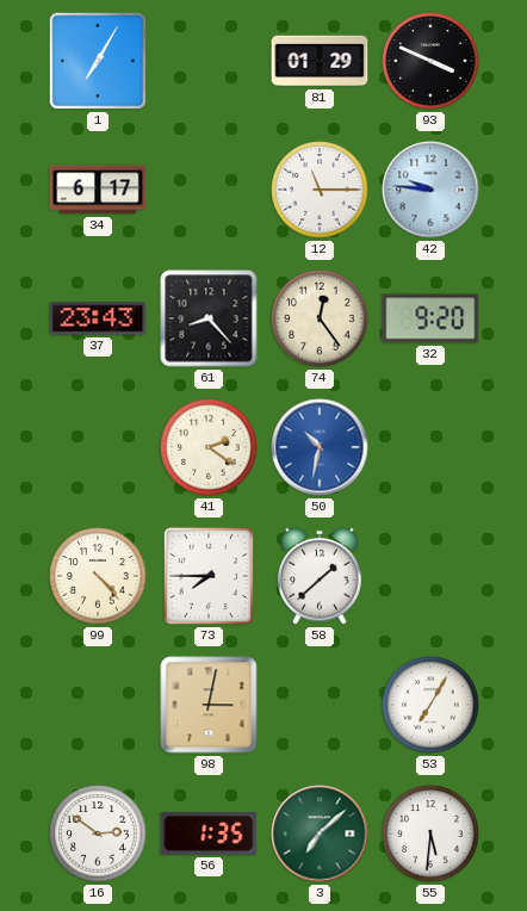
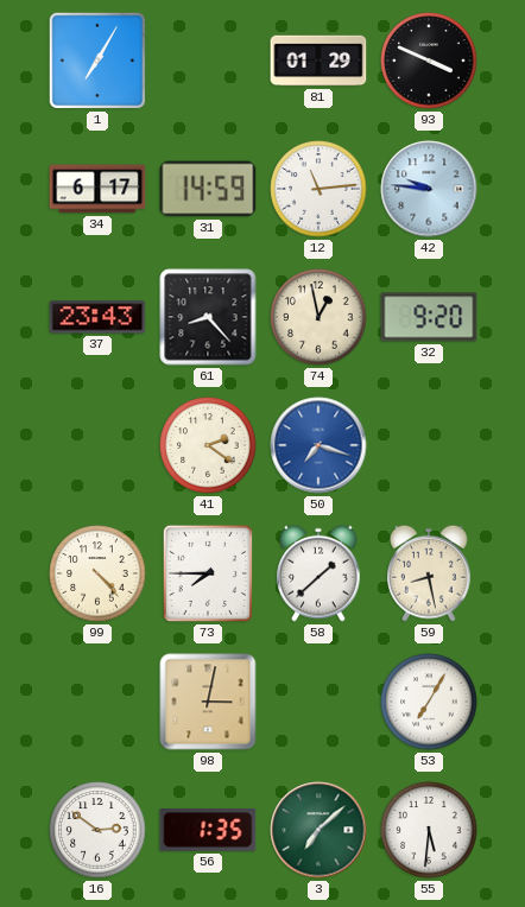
31: none -> 14:59 (208, 189)
12: 11:15 -> 11:14 (318, 189)
74: 12:24 -> 12:58 (318, 317)
50: 10:32 -> 7:18 (318, 445)
59: none -> 8:28 (429, 573)
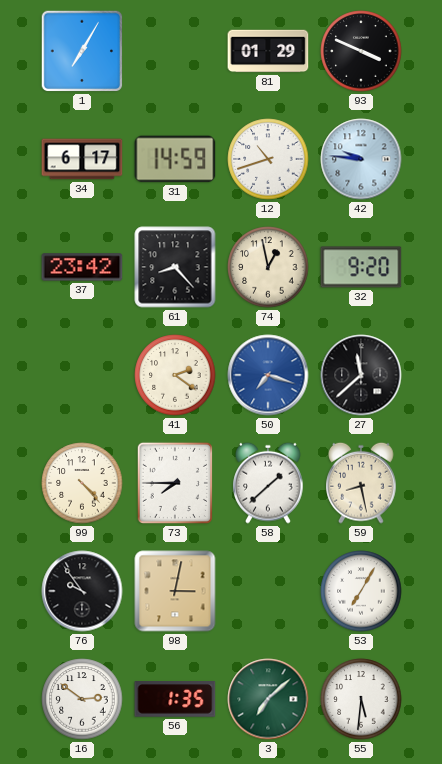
12: 11:14 -> 10:42 (268, 159)
37: 23:43 -> 23:42 (82, 267)
27: none -> 11:38 (361, 375)
76: none -> 9:54 (82, 591)
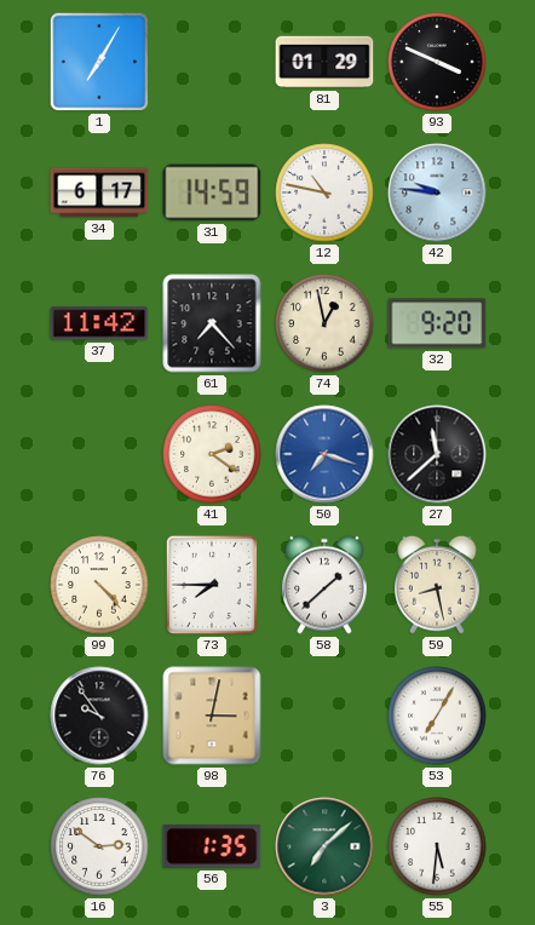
12: 10:42 -> 10:47 (324, 193)
37: 23:42 -> 11:42 (99, 323)
61: 8:23 -> 7:23 (212, 323)
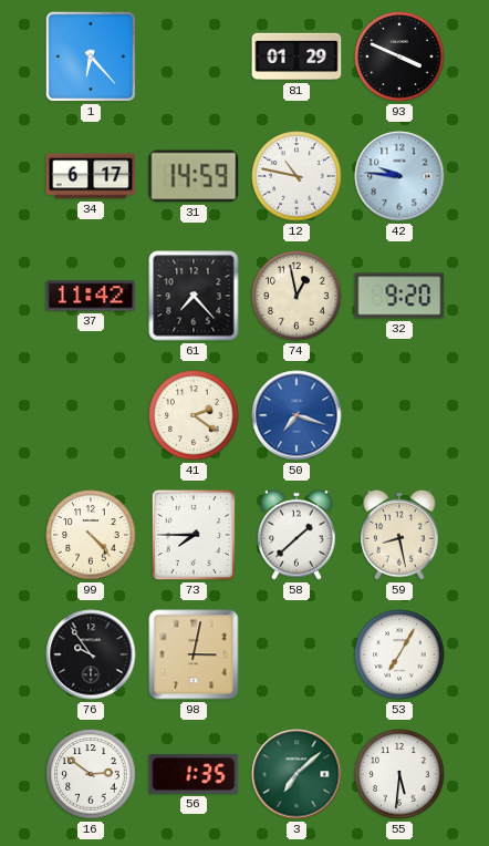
1: 7:05 -> 6:23 (91, 56)
27: 11:38 -> none (437, 454)
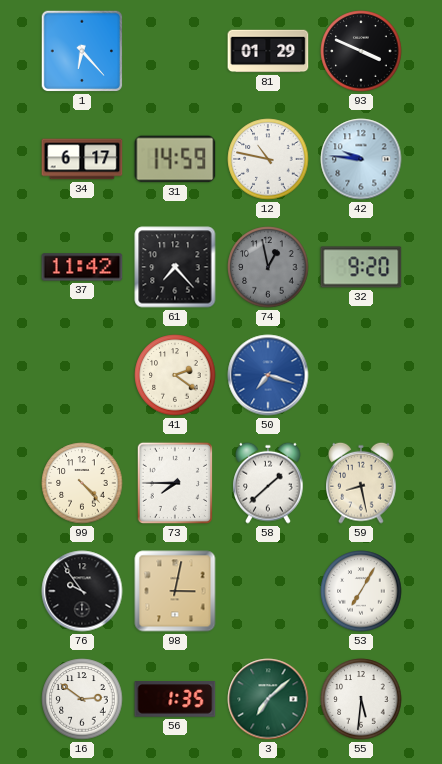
74 dial: cream -> grey (268, 267)
